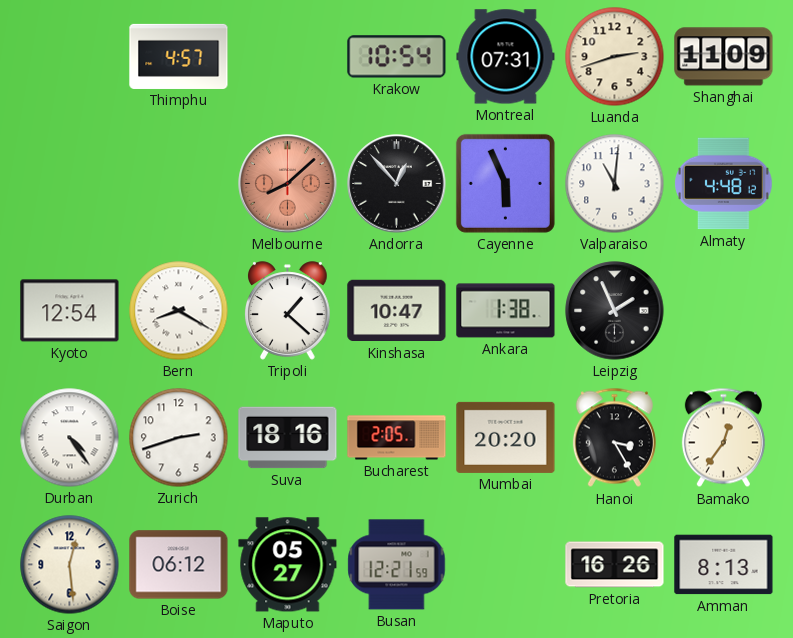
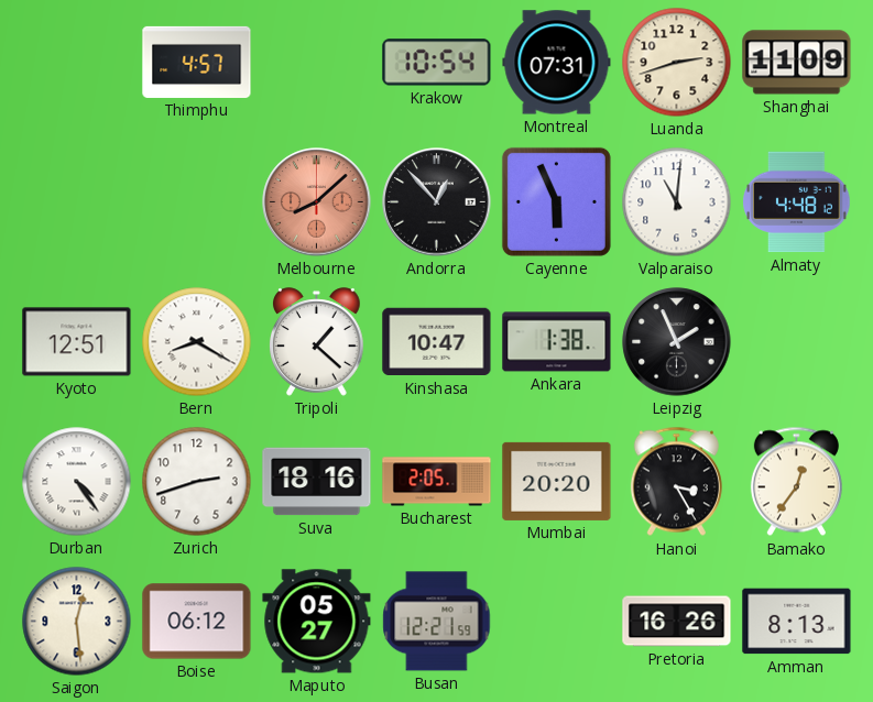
Kyoto: 12:54 -> 12:51 (77, 342)
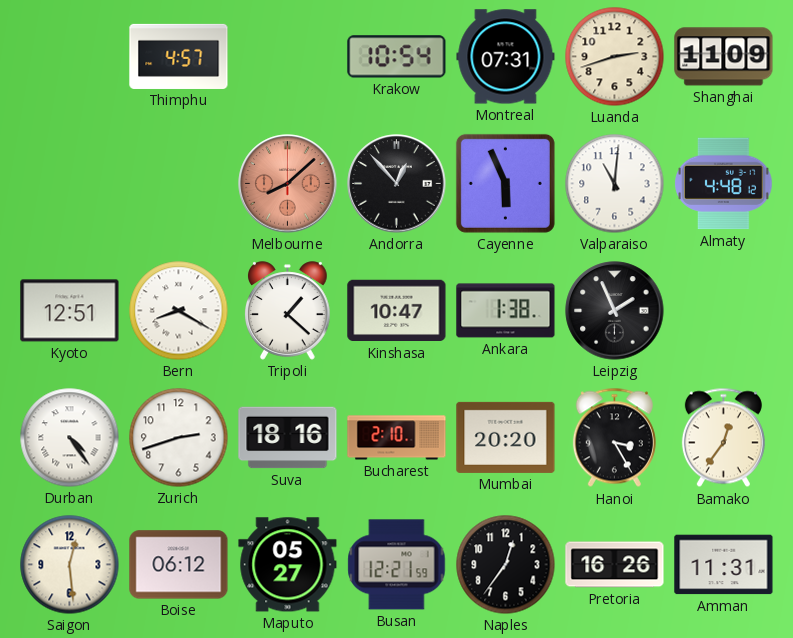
Bucharest: 2:05 -> 2:10 (397, 438)
Naples: none -> 12:36 (506, 565)
Amman: 8:13 -> 11:31 (724, 565)
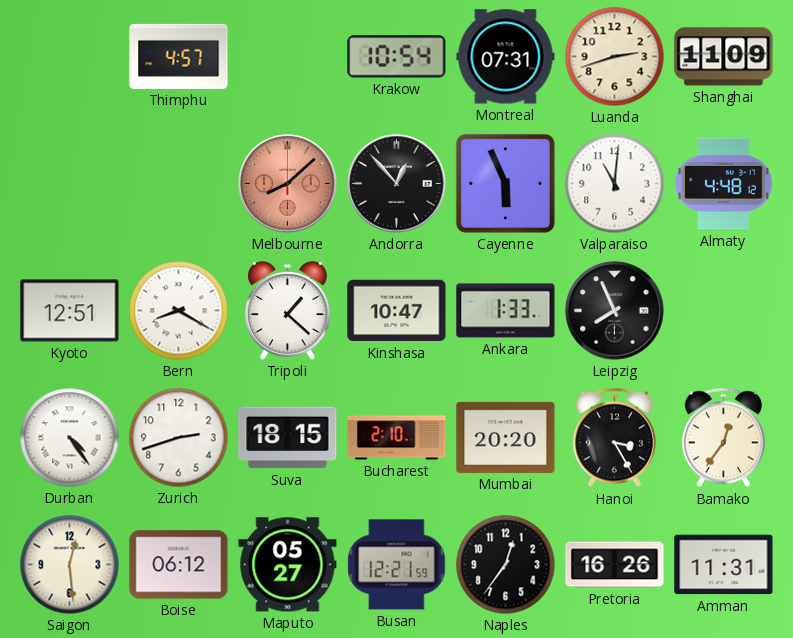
Ankara: 1:38 -> 1:33 (506, 311)
Leipzig: 1:56 -> 7:56 (615, 311)
Suva: 18:16 -> 18:15 (288, 438)
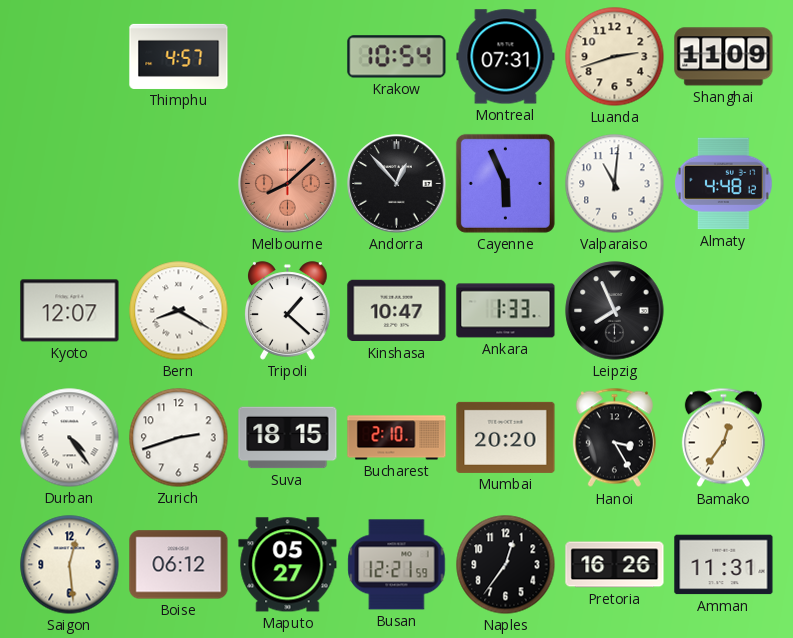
Kyoto: 12:51 -> 12:07 (70, 311)
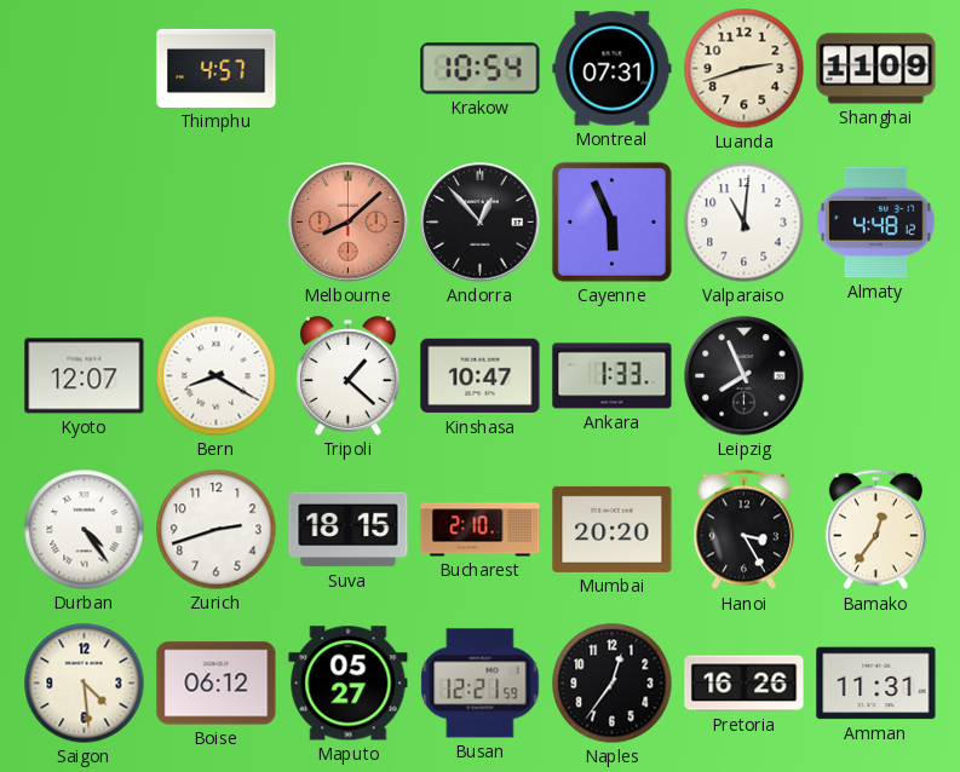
Saigon: 12:29 -> 4:29 (85, 684)
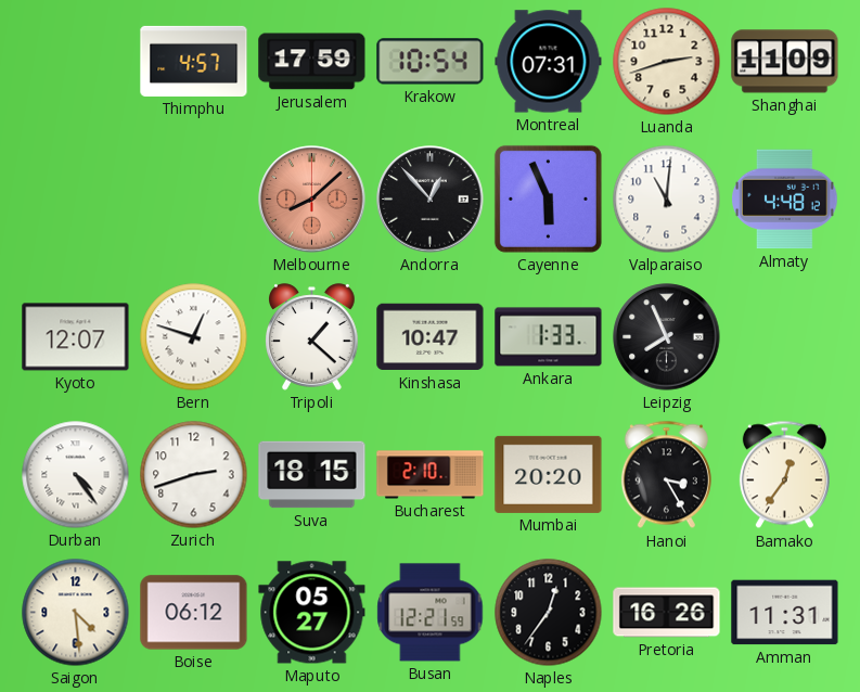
Jerusalem: none -> 17:59 (312, 62)
Bern: 8:20 -> 12:48 (194, 337)
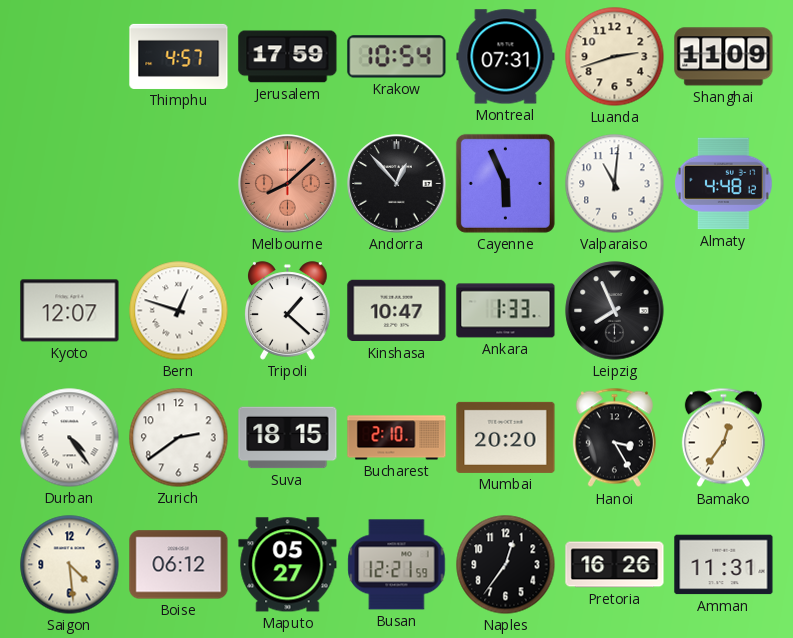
Zurich: 2:42 -> 2:39 (179, 438)
